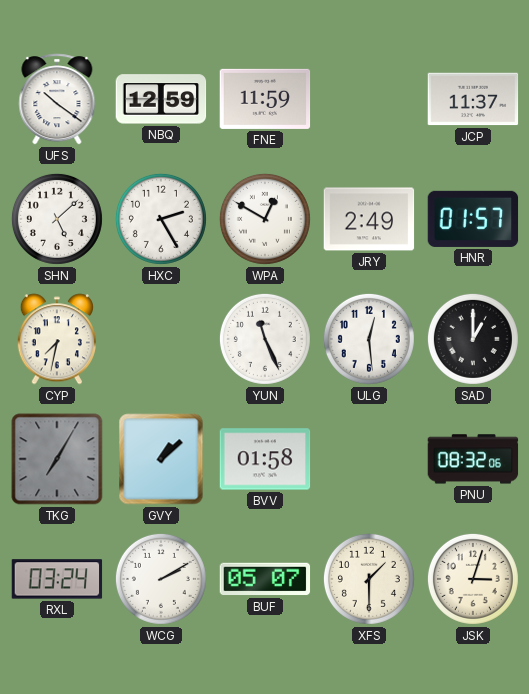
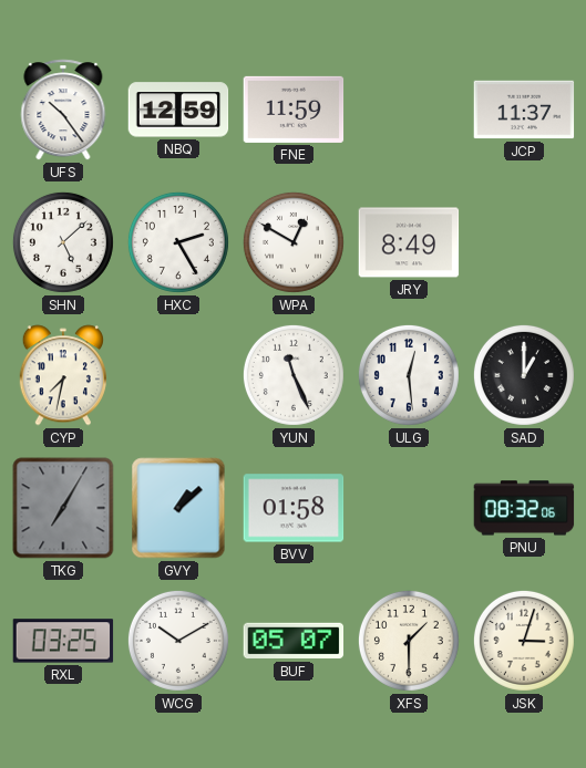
UFS: 10:21 -> 10:24 (63, 110)
JRY: 2:49 -> 8:49 (409, 242)
HNR: 01:57 -> none (473, 219)
RXL: 03:24 -> 03:25 (63, 641)
WCG: 2:10 -> 10:10 (178, 641)
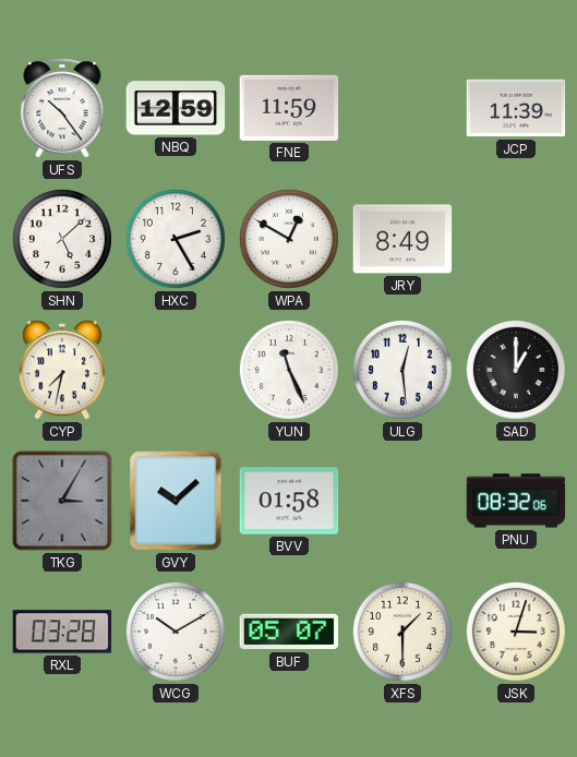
JCP: 11:37 -> 11:39 (516, 108)
TKG: 7:05 -> 3:05 (62, 501)
GVY: 1:08 -> 10:08 (176, 501)
RXL: 03:25 -> 03:28 (62, 632)
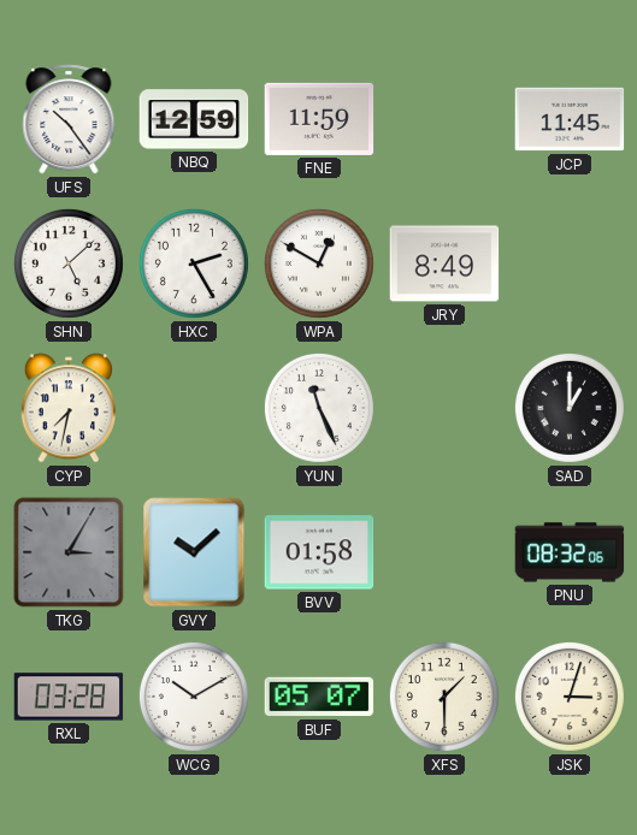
JCP: 11:39 -> 11:45 (570, 119)
ULG: 12:29 -> none (402, 370)
